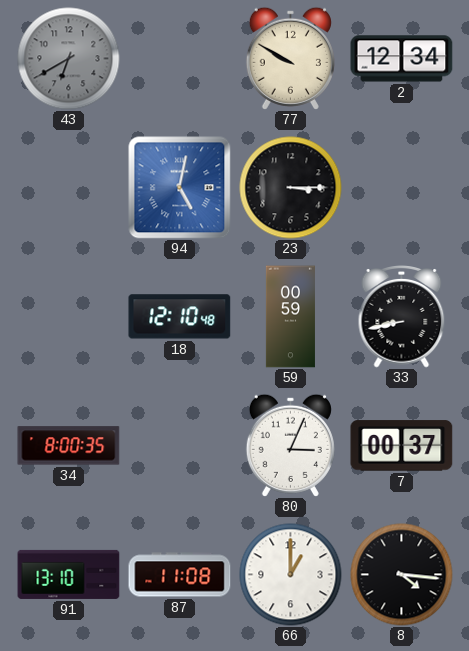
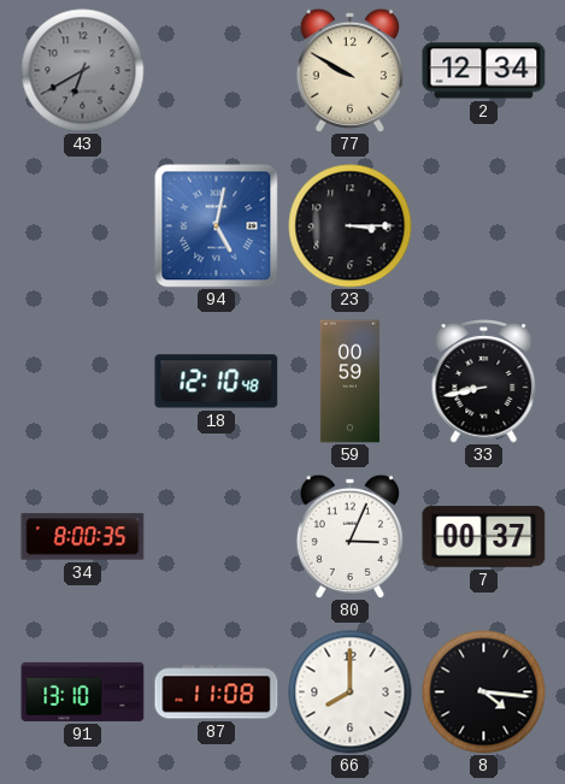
66: 1:00 -> 8:00 (351, 692)
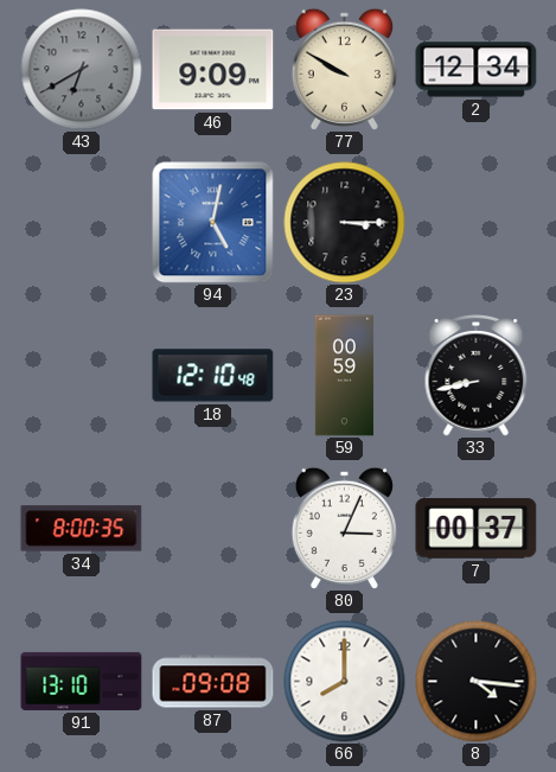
46: none -> 9:09 (213, 70)
87: 11:08 -> 09:08 (213, 682)
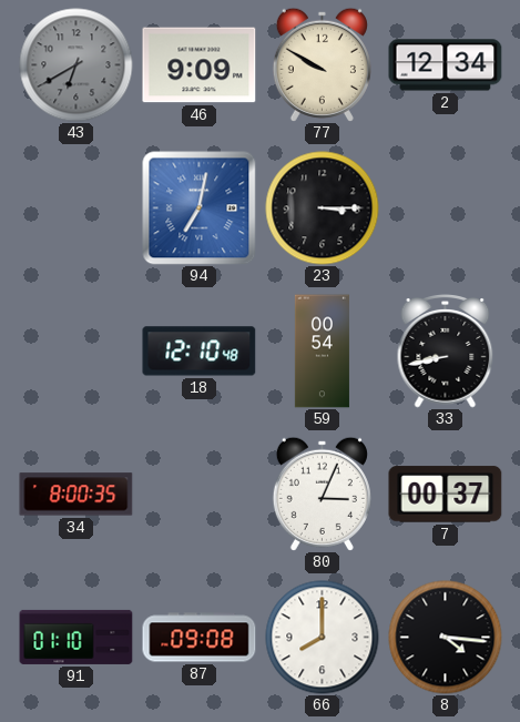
94: 5:02 -> 7:02 (200, 209)
59: 00:59 -> 00:54 (322, 352)
91: 13:10 -> 01:10 (77, 637)
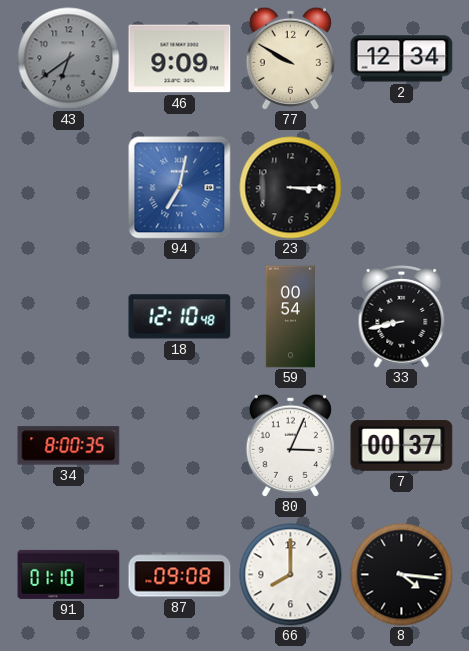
43: 6:40 -> 6:39 (69, 59)
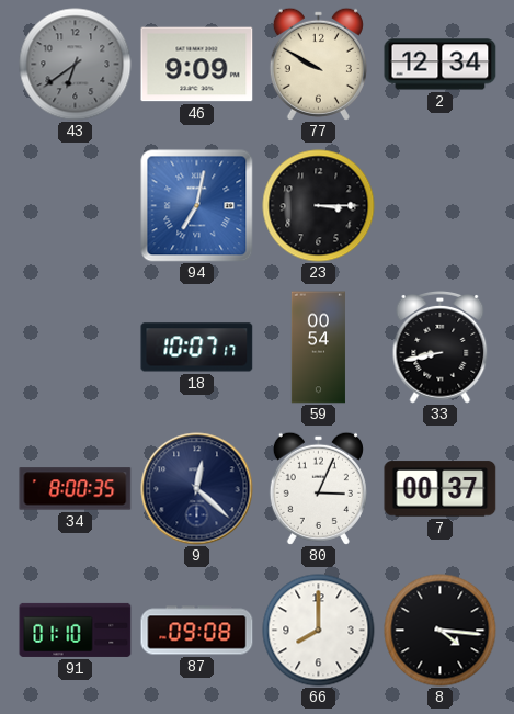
18: 12:10 -> 10:07 (197, 348)
9: none -> 12:22 (197, 489)
